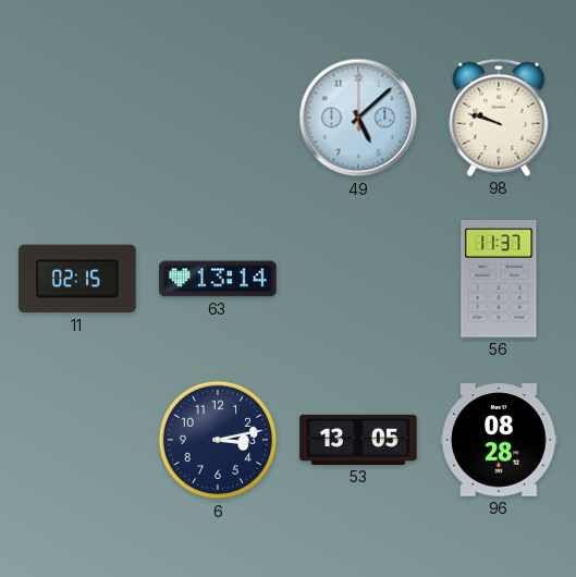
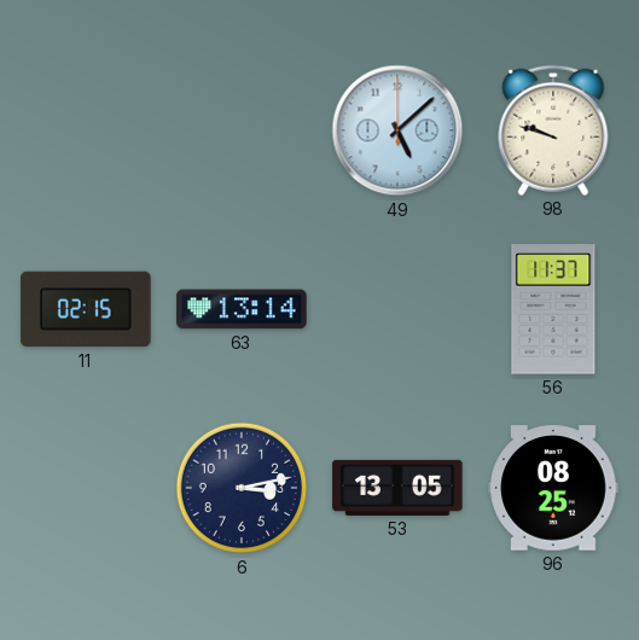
96: 08:28 -> 08:25 (553, 488)
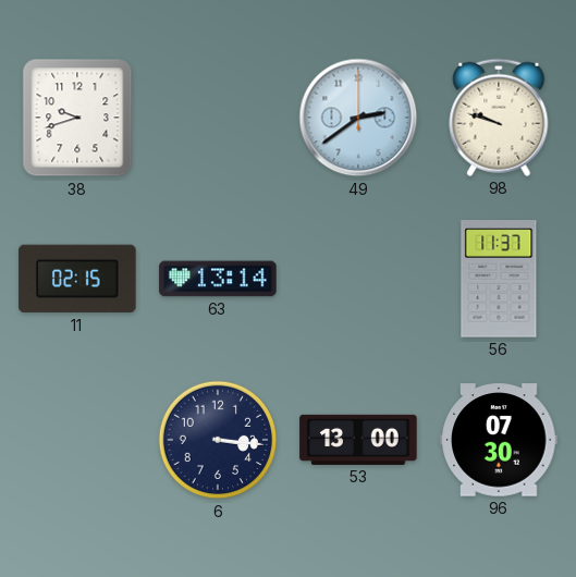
38: none -> 9:42 (77, 118)
49: 5:08 -> 2:39 (358, 118)
6: 3:13 -> 3:16 (218, 440)
53: 13:05 -> 13:00 (358, 440)
96: 08:25 -> 07:30 (499, 440)
